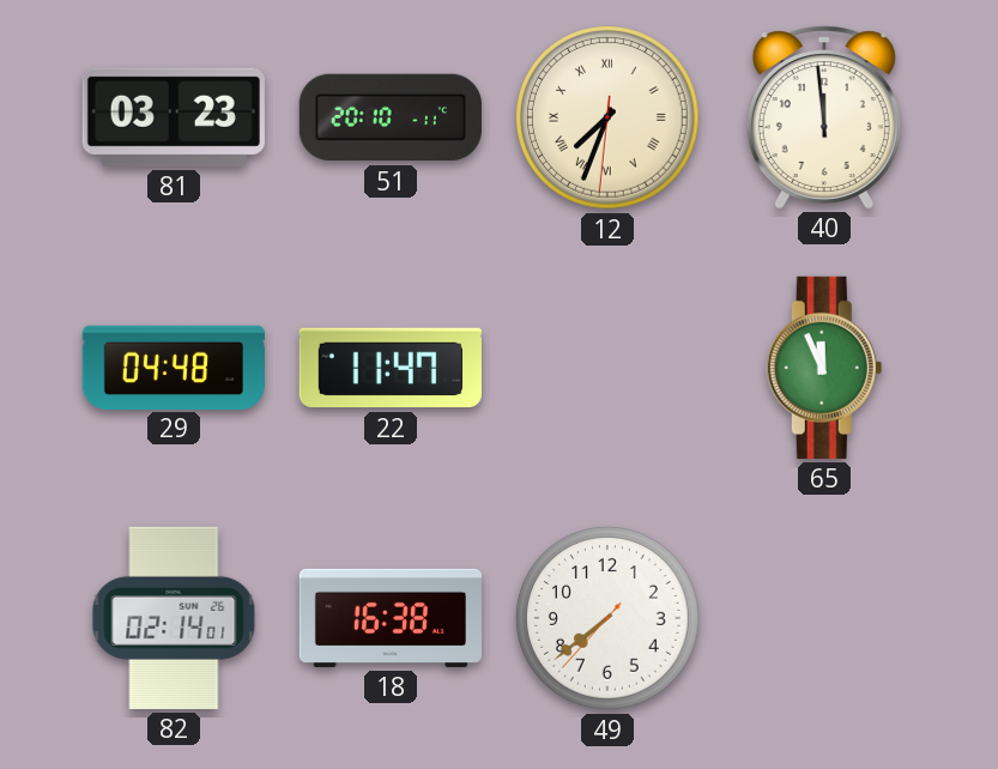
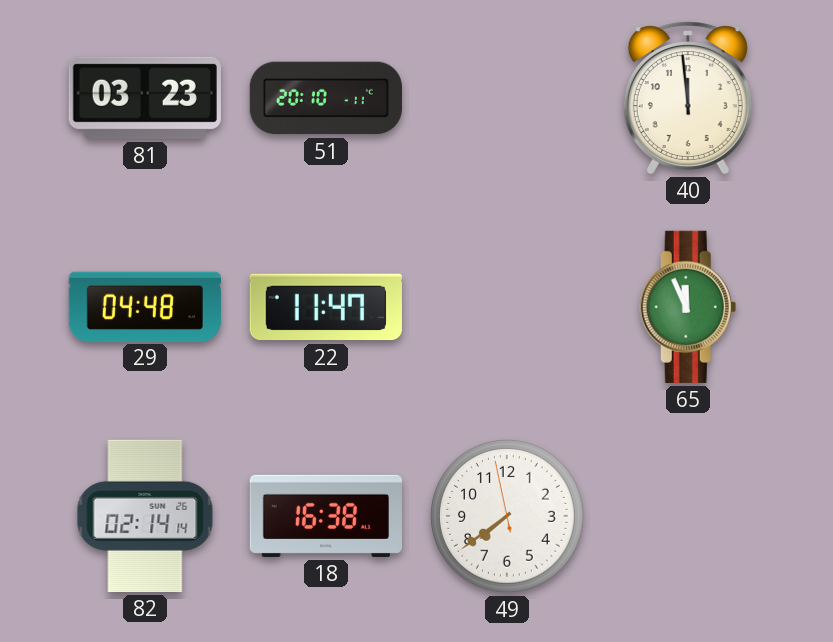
12: 7:33 -> none (609, 119)
82: 02:14:01 -> 02:14:14 (145, 516)
49: 7:38:37 -> 7:38:58 (508, 517)
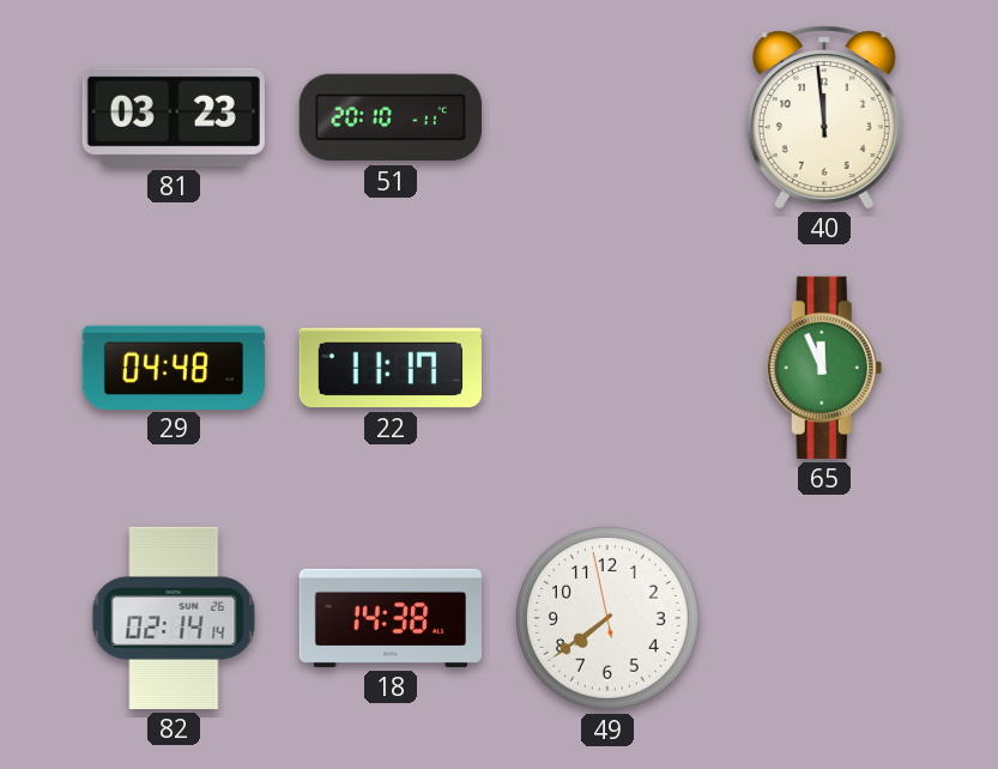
22: 11:47 -> 11:17 (391, 368)
18: 16:38 -> 14:38 (391, 618)
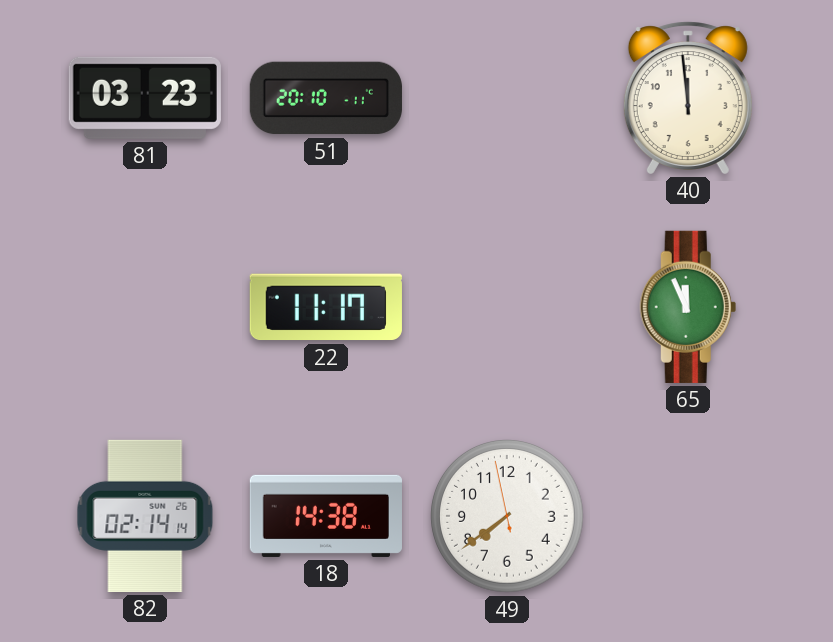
29: 04:48 -> none (174, 367)
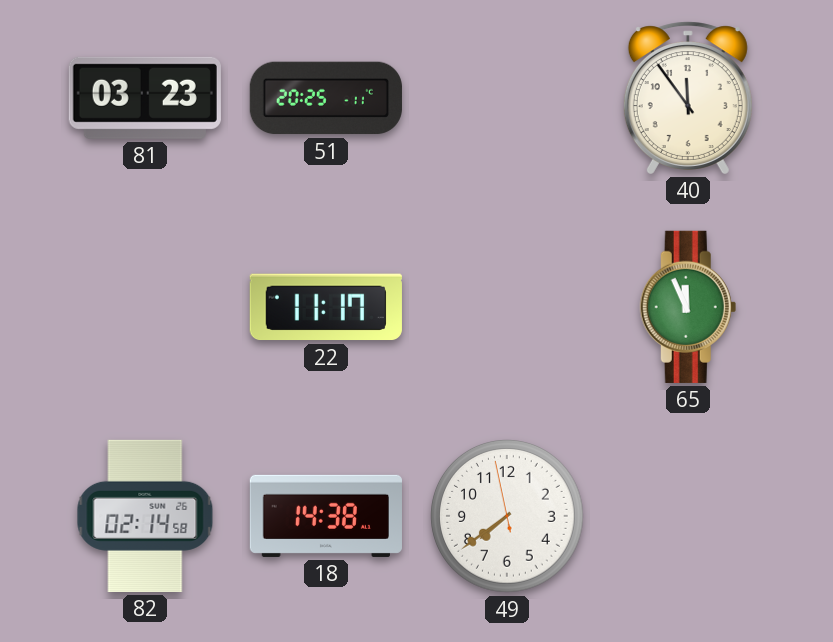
51: 20:10 -> 20:25 (326, 98)
40: 11:59 -> 11:54 (688, 98)
82: 02:14:14 -> 02:14:58 (145, 516)
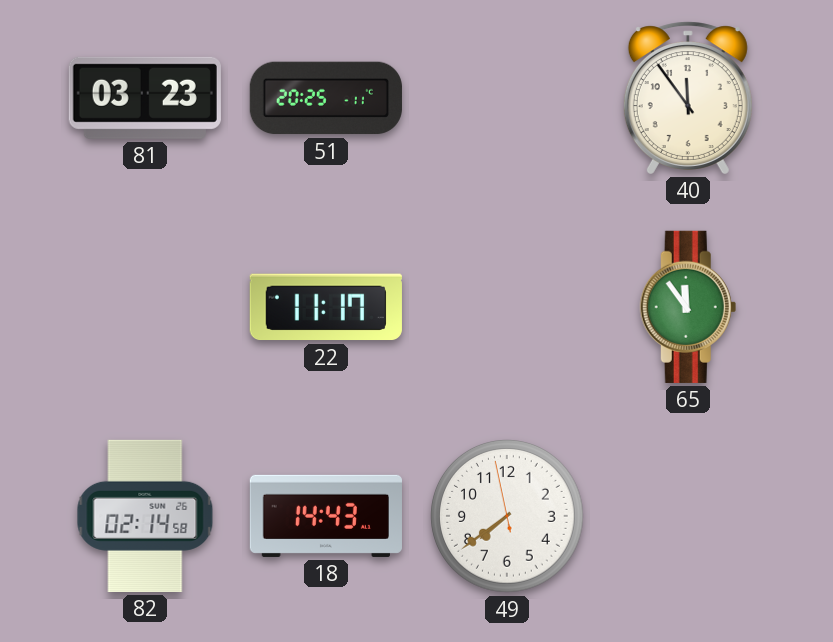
65: 11:56 -> 11:54 (688, 307)
18: 14:38 -> 14:43 (326, 516)
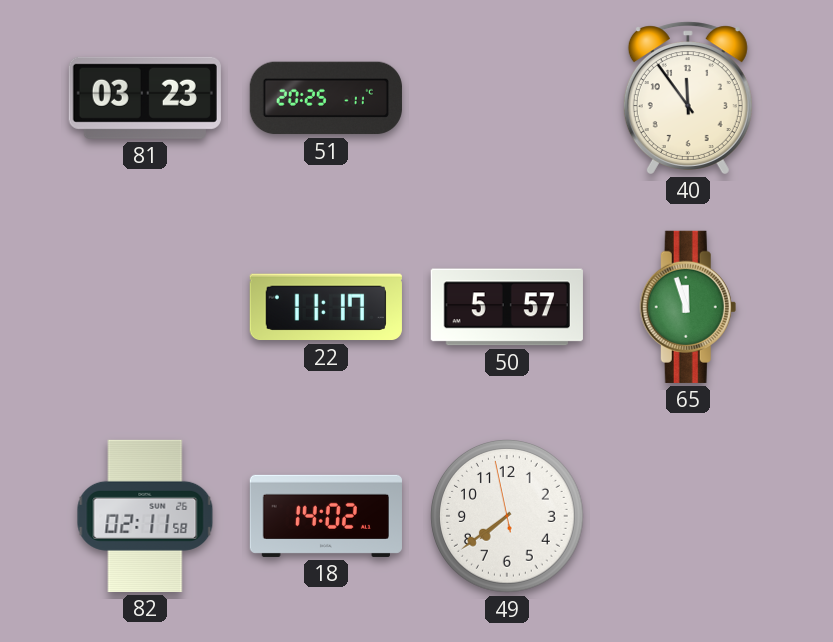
50: none -> 5:57 (507, 307)
65: 11:54 -> 11:57 (688, 307)
82: 02:14 -> 02:11 (145, 516)
18: 14:43 -> 14:02 (326, 516)
